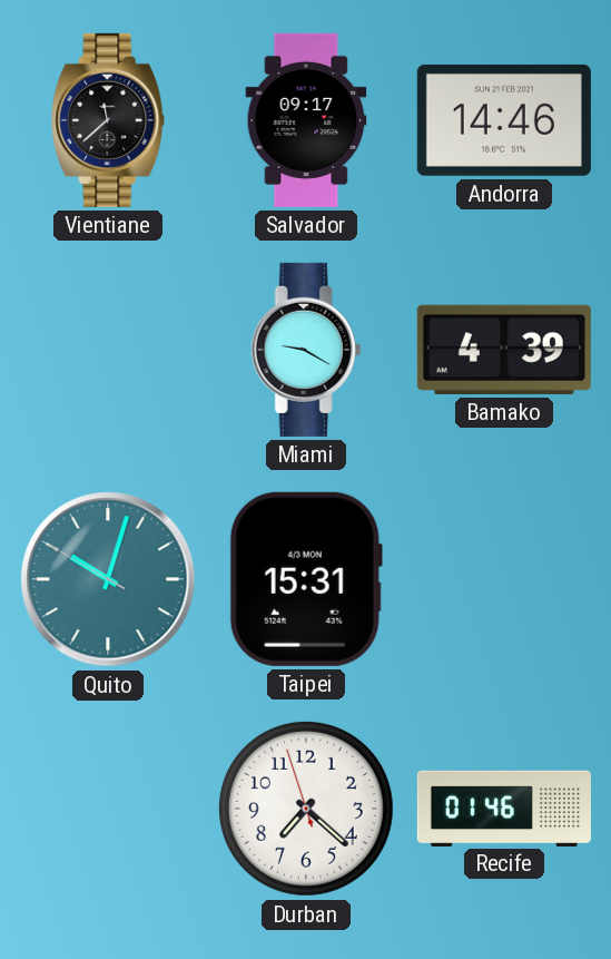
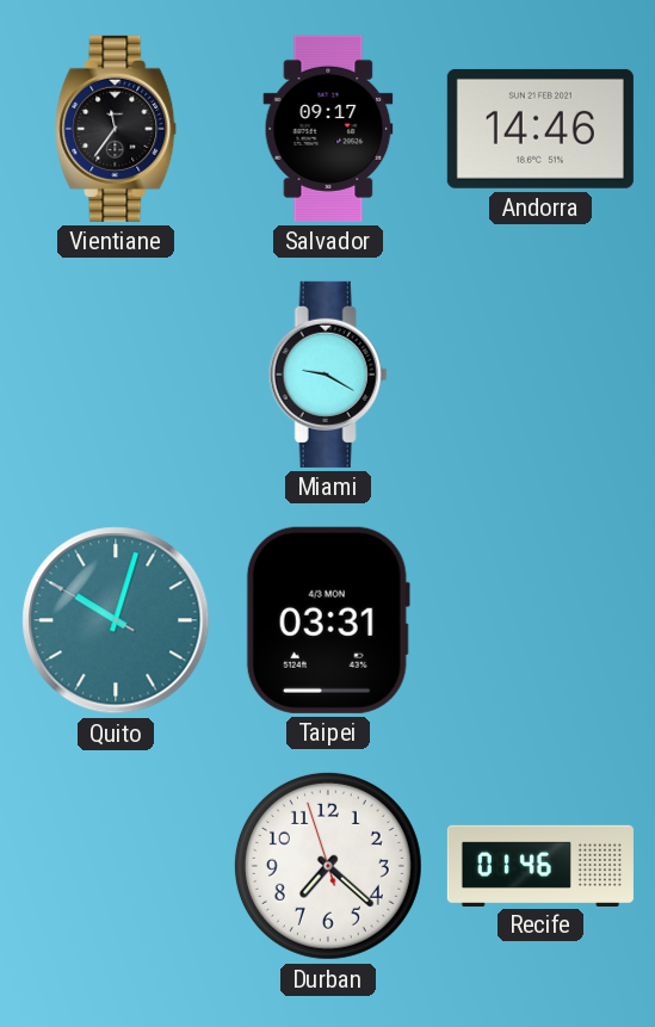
Vientiane: 11:38 -> 11:36 (117, 129)
Bamako: 4:39 -> none (504, 350)
Taipei: 15:31 -> 03:31 (328, 620)
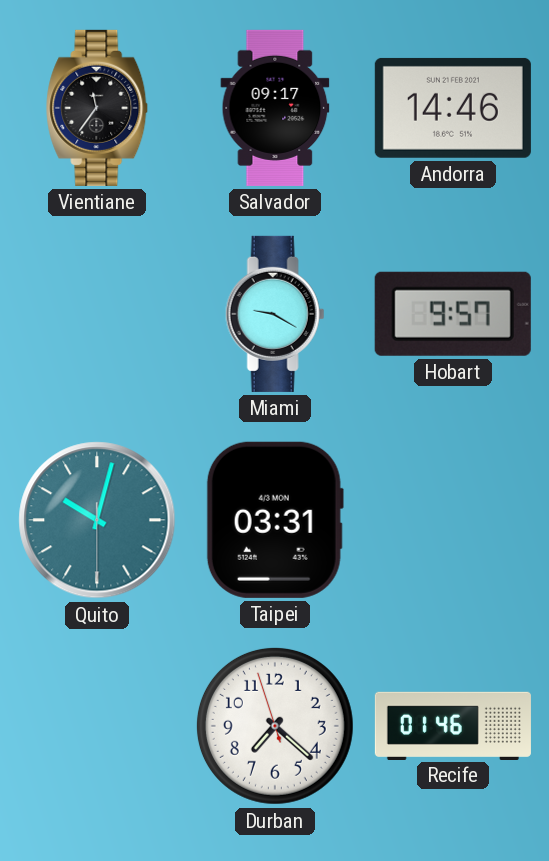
Hobart: none -> 9:57 (453, 314)
Quito: 10:02:50 -> 10:02:30 (97, 520)
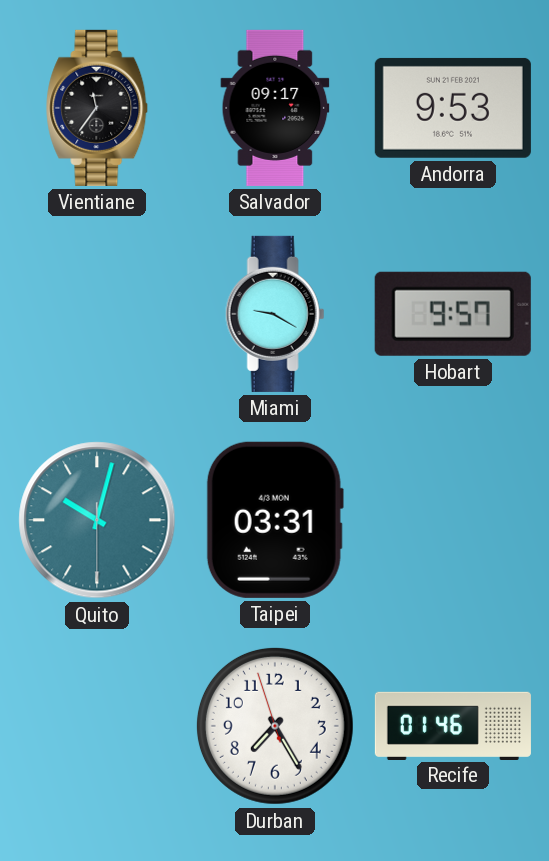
Andorra: 14:46 -> 9:53 (453, 108)
Durban: 7:21 -> 7:24 (275, 726)
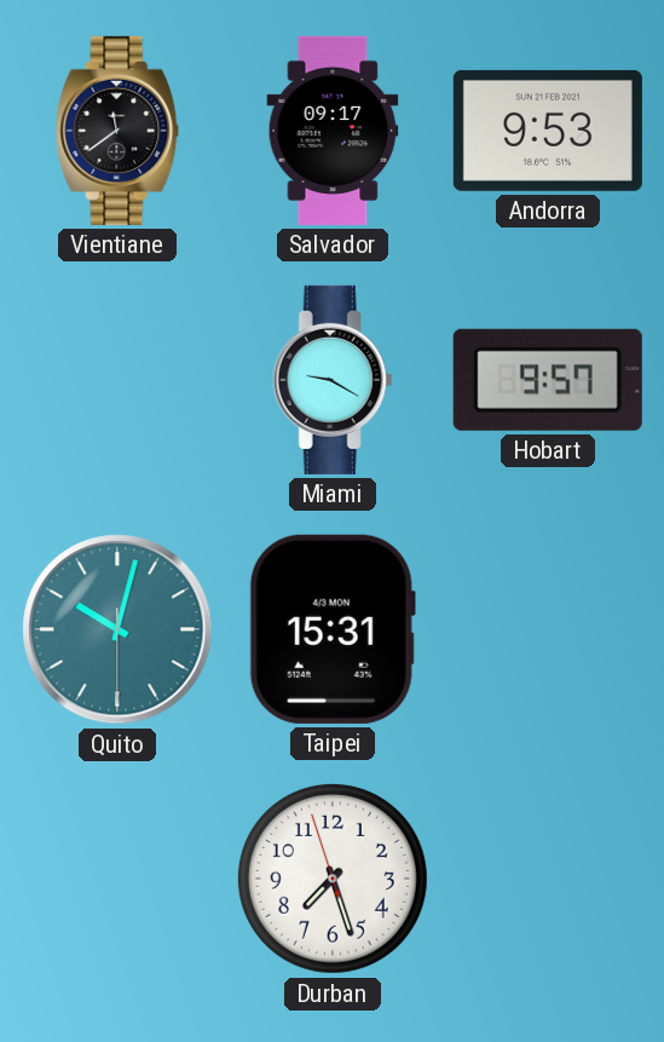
Vientiane: 11:36 -> 11:39 (119, 131)
Taipei: 03:31 -> 15:31 (333, 629)
Durban: 7:24 -> 7:26 (333, 879)
Recife: 01:46 -> none (453, 725)
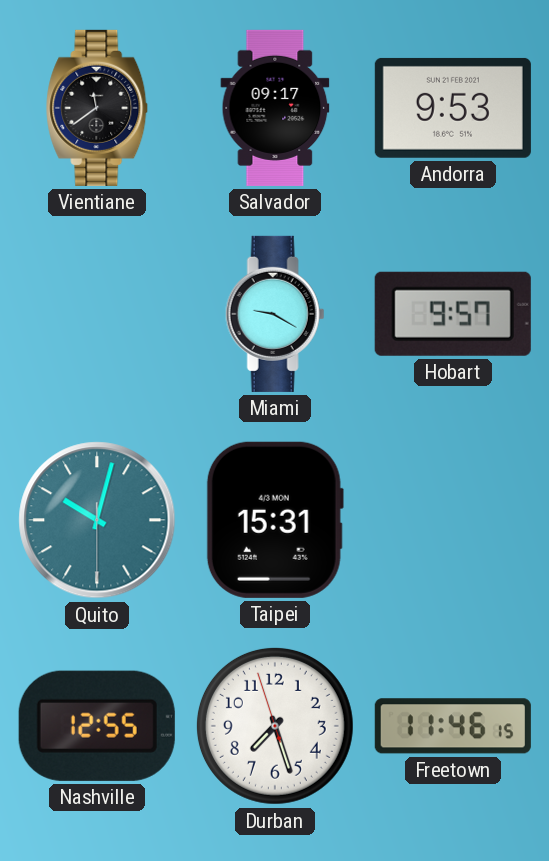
Nashville: none -> 12:55 (97, 726)
Freetown: none -> 11:46 (453, 726)
